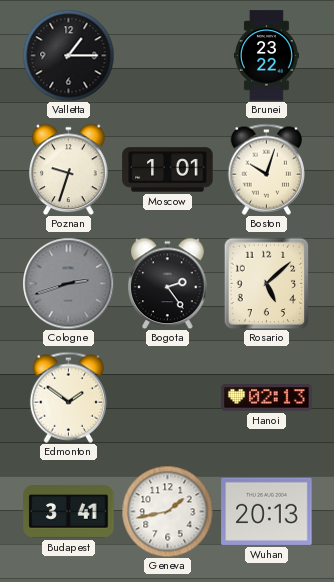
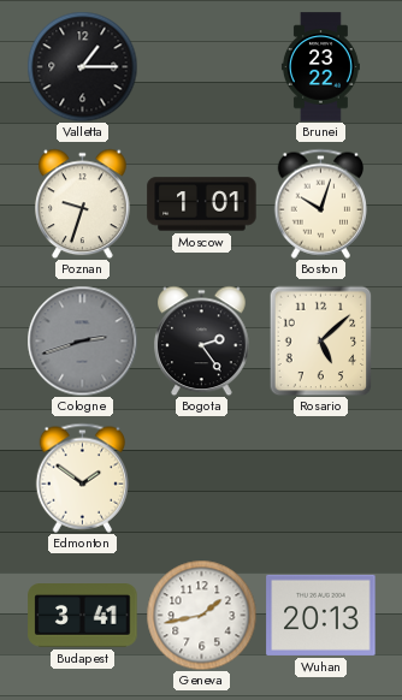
Hanoi: 02:13 -> none (267, 398)
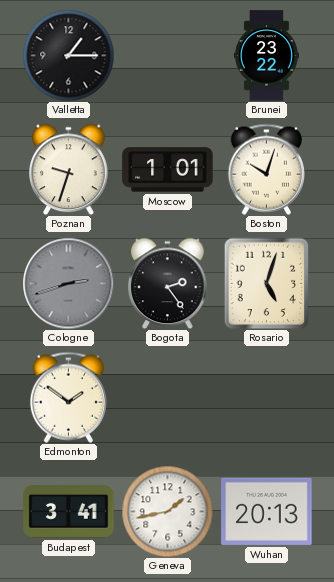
Rosario: 5:08 -> 5:03 (267, 283)
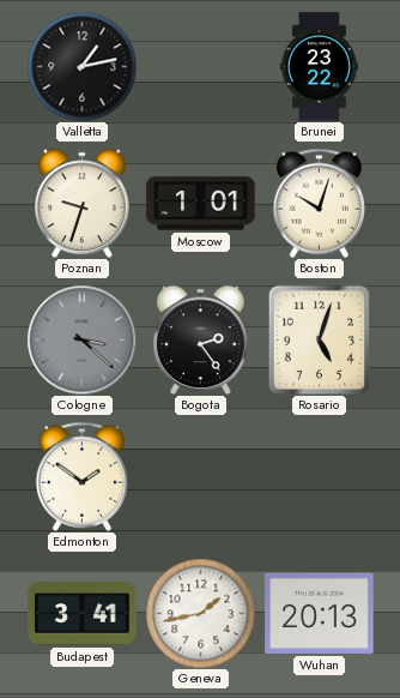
Valletta: 1:15 -> 1:13 (81, 66)
Cologne: 2:42 -> 3:22 (81, 339)
